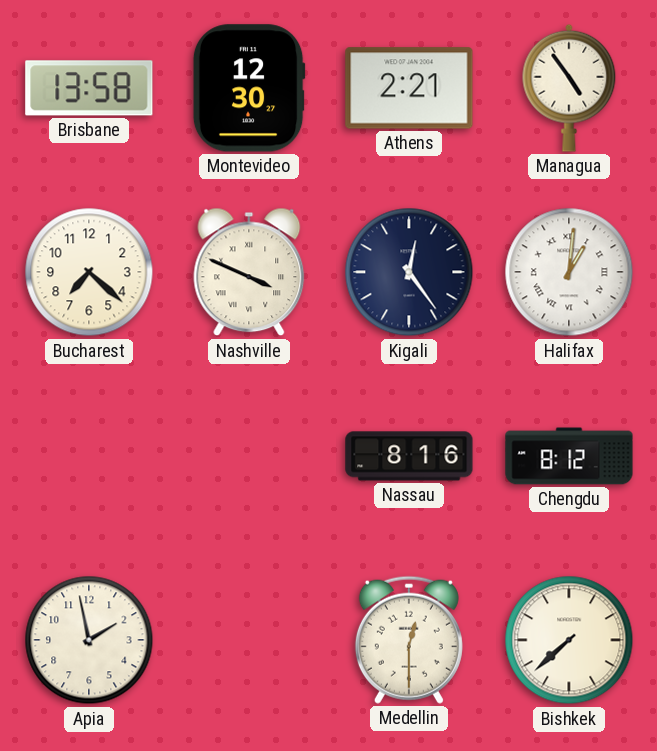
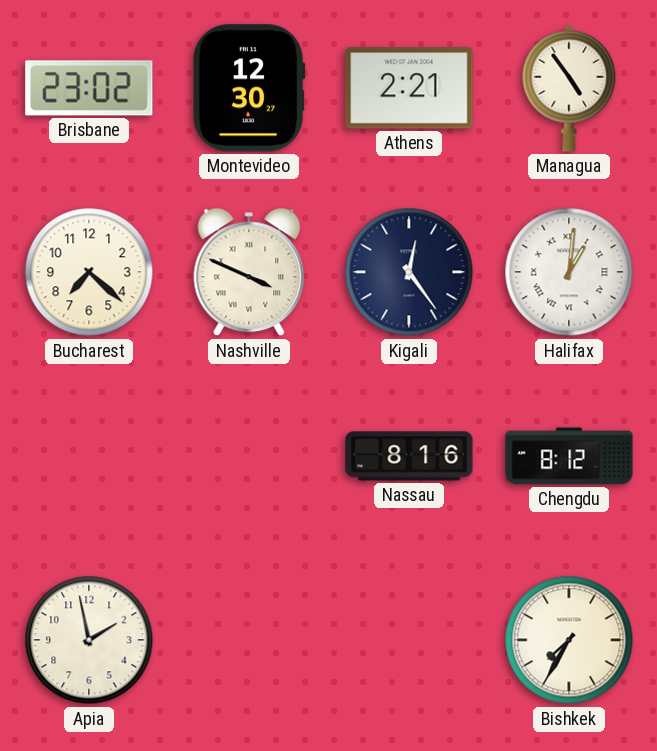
Brisbane: 13:58 -> 23:02 (89, 88)
Medellin: 12:30 -> none (409, 640)
Bishkek: 7:38 -> 7:35 (569, 640)
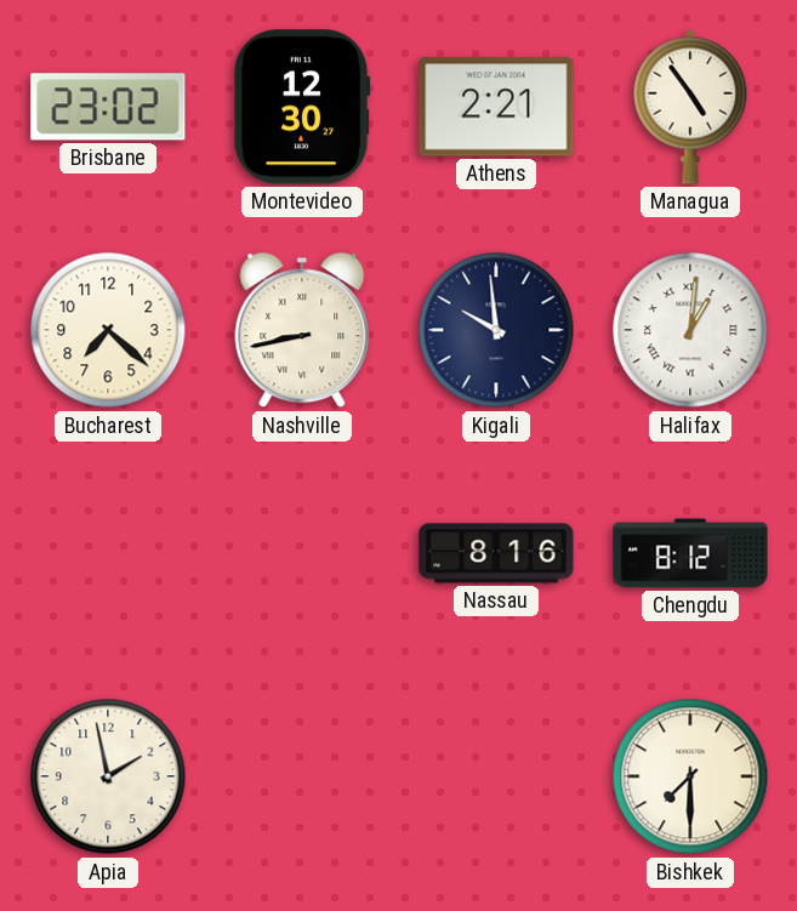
Nashville: 3:49 -> 8:43 (302, 330)
Kigali: 12:24 -> 9:59 (496, 330)
Bishkek: 7:35 -> 7:30 (690, 776)
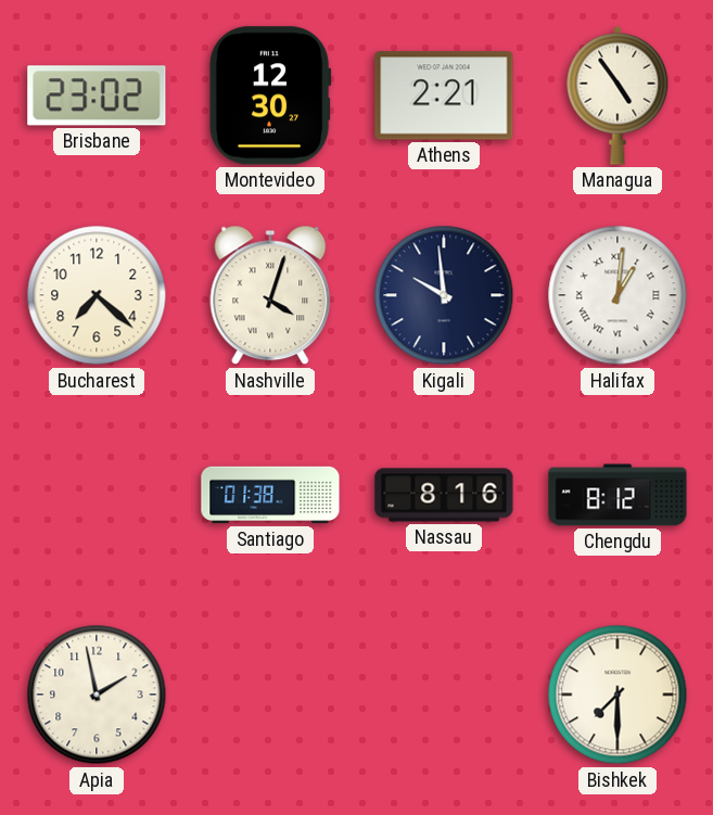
Nashville: 8:43 -> 4:03 (270, 295)
Santiago: none -> 01:38 (270, 495)
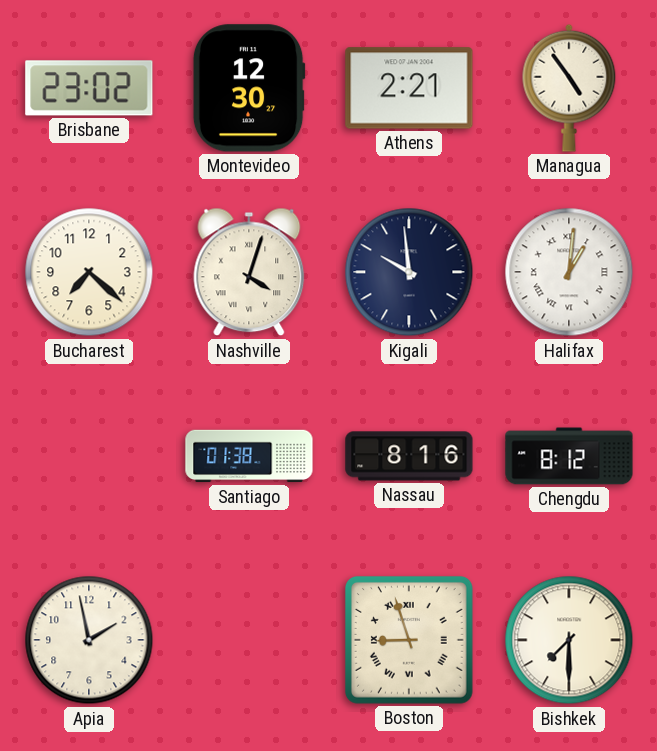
Boston: none -> 8:57 (409, 640)
